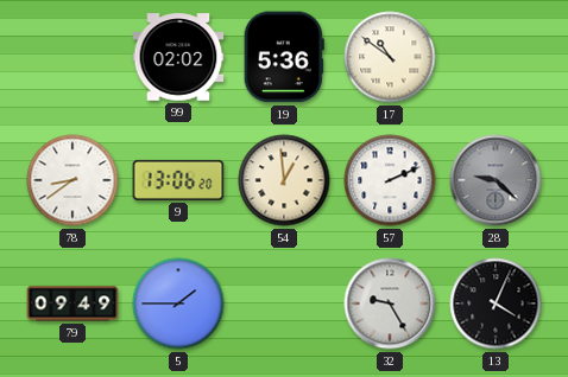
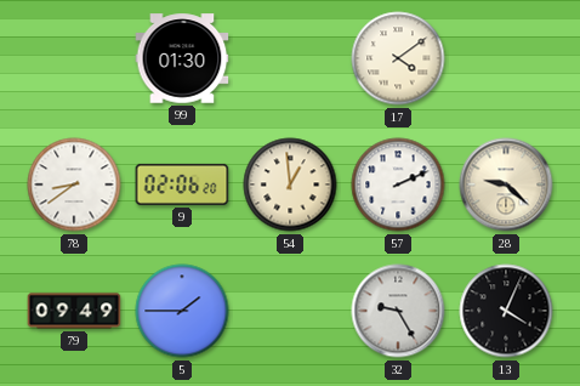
99: 02:02 -> 01:30 (182, 58)
19: 5:36 -> none (284, 57)
17: 10:51 -> 4:09 (398, 58)
9: 13:06 -> 02:06 (182, 185)
28 dial: grey -> cream (506, 185)
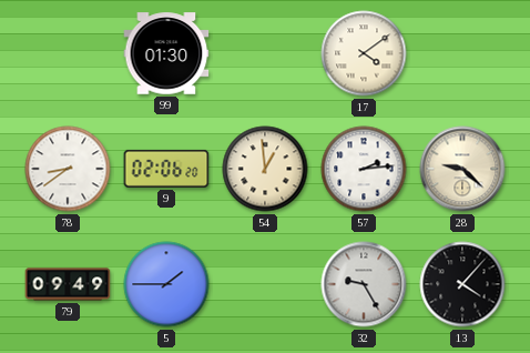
57: 2:11 -> 2:14 (364, 169)
13: 4:04 -> 4:07 (462, 284)
